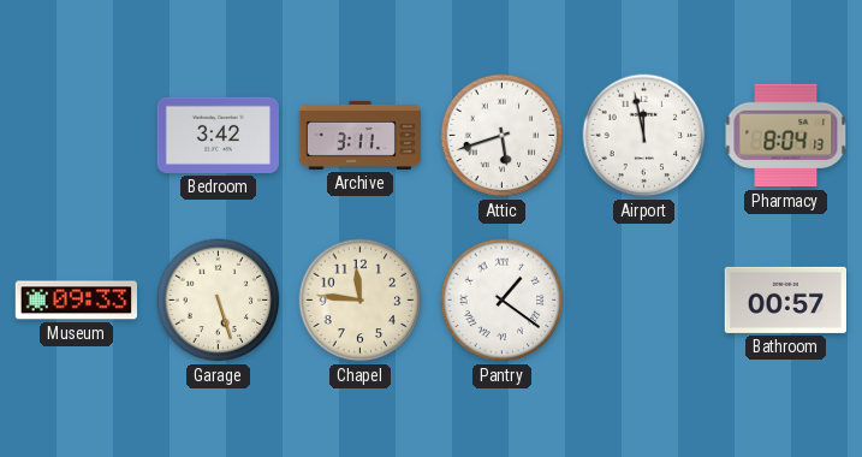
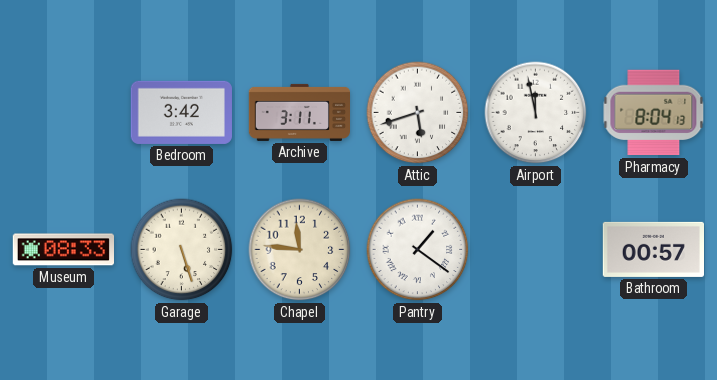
Museum: 09:33 -> 08:33 (63, 250)
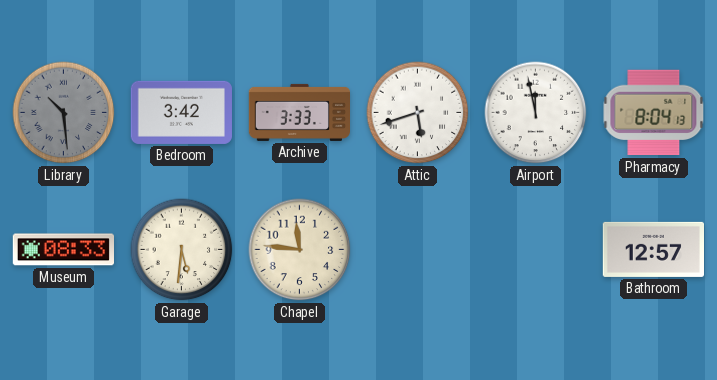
Library: none -> 10:29 (64, 113)
Archive: 3:11 -> 3:33 (299, 112)
Garage: 5:27 -> 5:31 (182, 250)
Pantry: 1:21 -> none (418, 250)
Bathroom: 00:57 -> 12:57 (653, 249)
